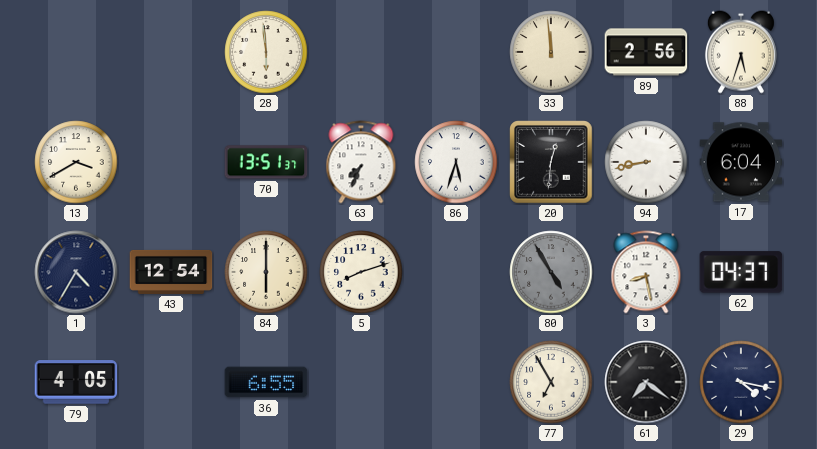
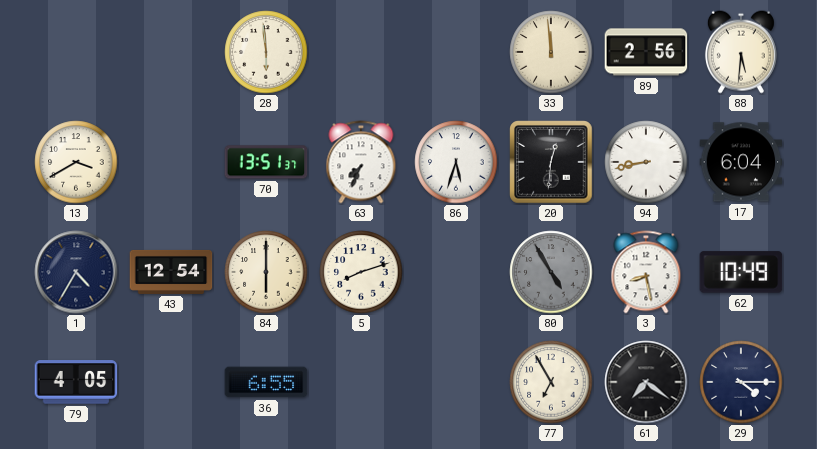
88: 5:33 -> 5:31 (741, 52)
62: 04:37 -> 10:49 (741, 272)
29: 4:17 -> 4:15 (741, 382)
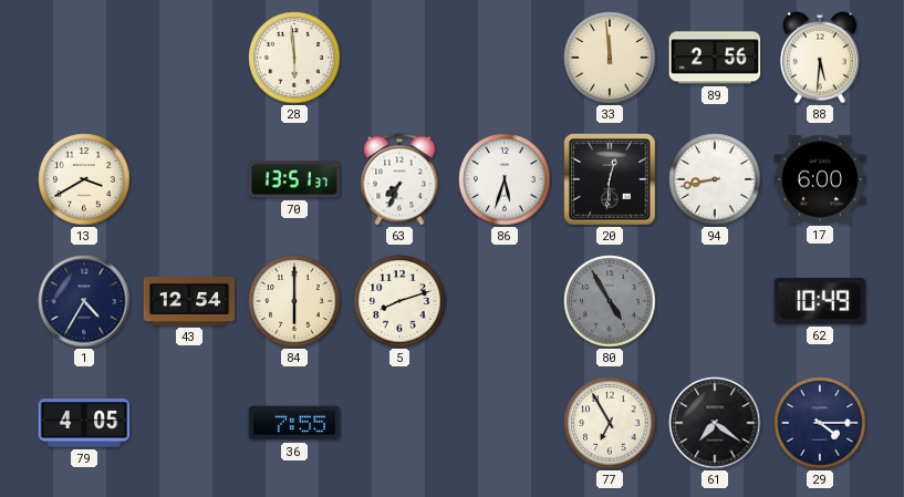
17: 6:04 -> 6:00 (820, 179)
3: 8:28 -> none (646, 272)
36: 6:55 -> 7:55 (294, 423)
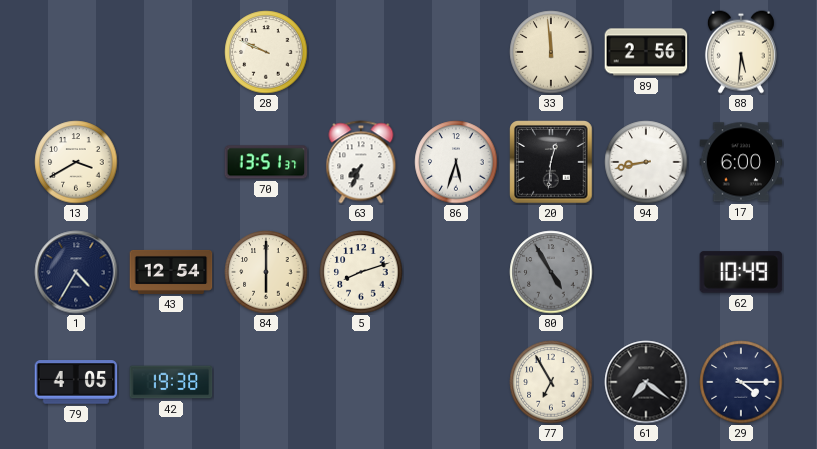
28: 5:59 -> 9:49 (266, 52)
42: none -> 19:38 (171, 382)
36: 7:55 -> none (294, 423)
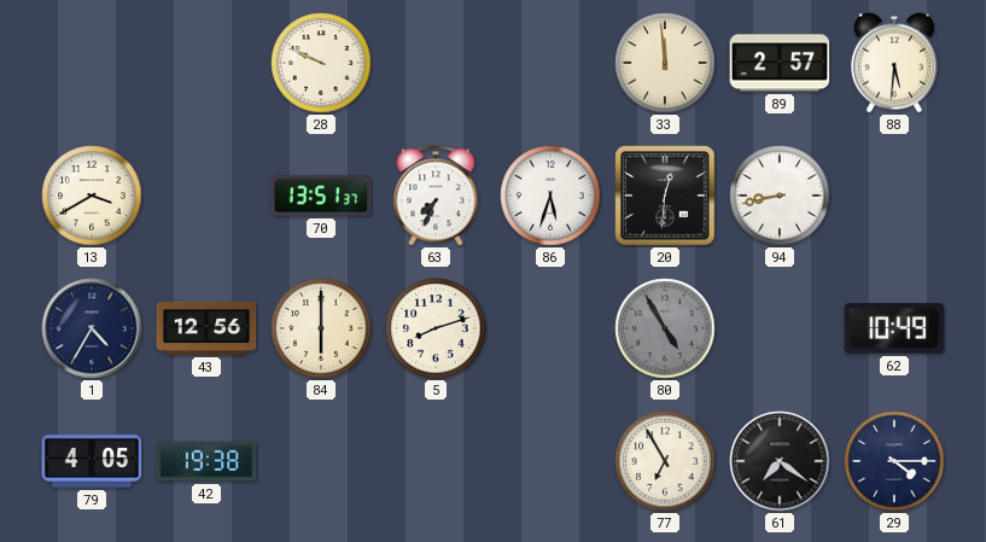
89: 2:56 -> 2:57 (780, 63)
17: 6:00 -> none (741, 162)
43: 12:54 -> 12:56 (206, 328)
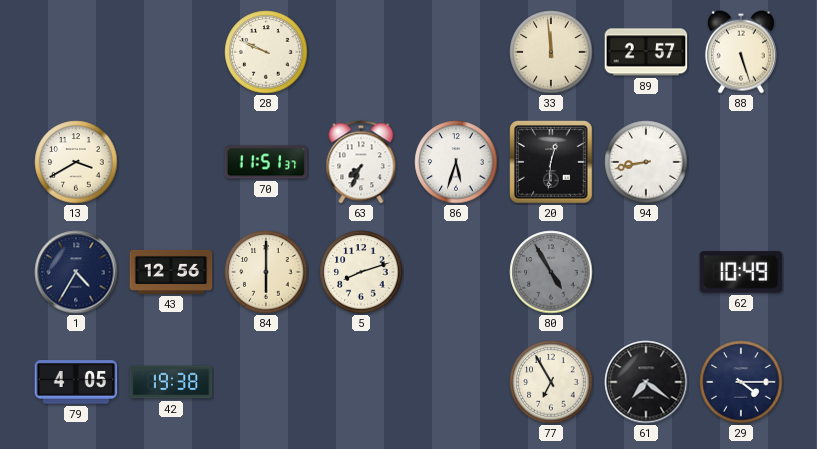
88: 5:31 -> 5:27 (741, 52)
70: 13:51 -> 11:51 (266, 162)
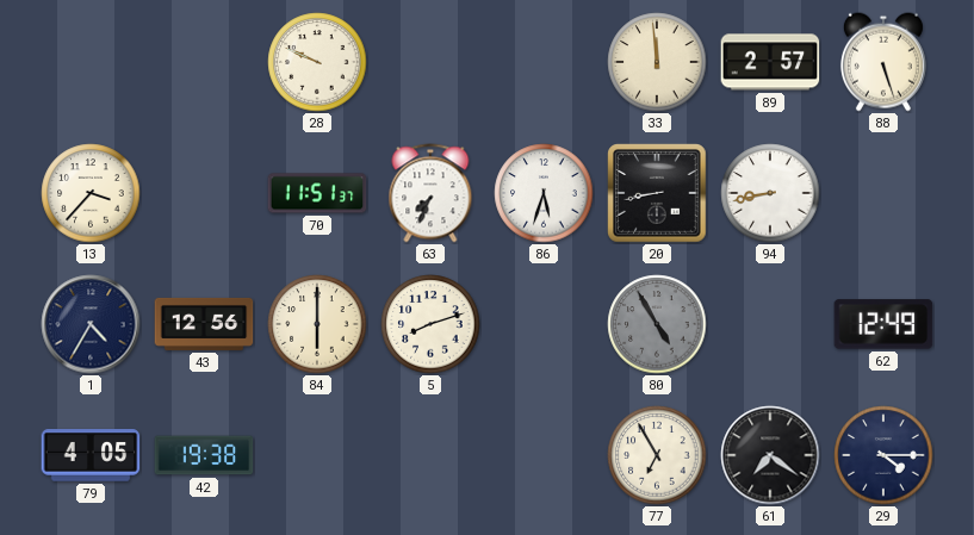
13: 3:40 -> 3:37 (91, 193)
20: 12:31 -> 8:43 (657, 193)
62: 10:49 -> 12:49 (883, 324)
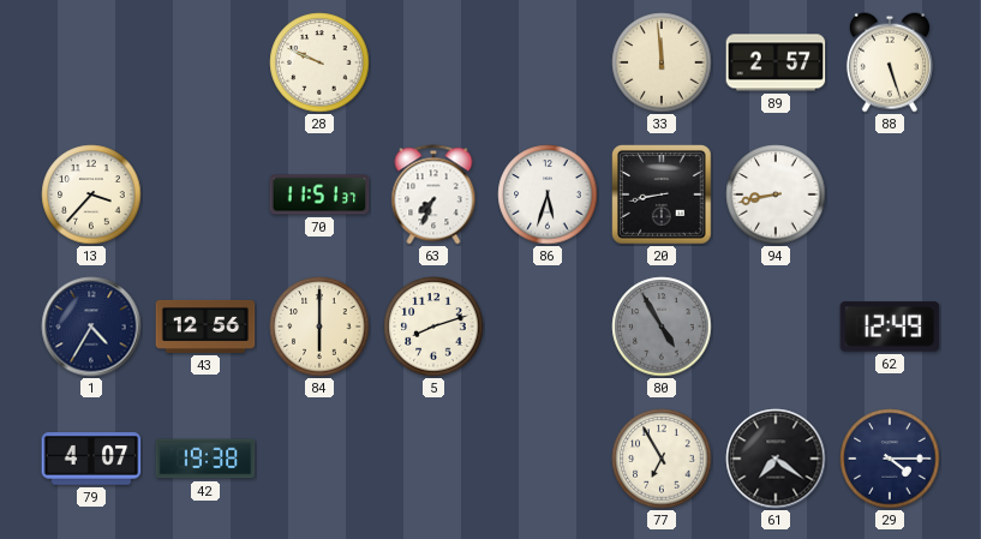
79: 4:05 -> 4:07 (91, 459)
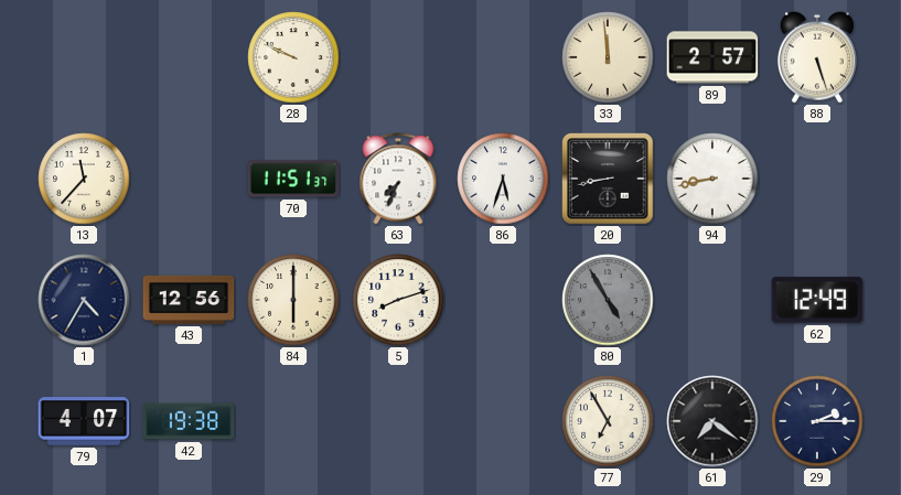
13: 3:37 -> 11:37 (84, 179)
29: 4:15 -> 2:15 (817, 421)
